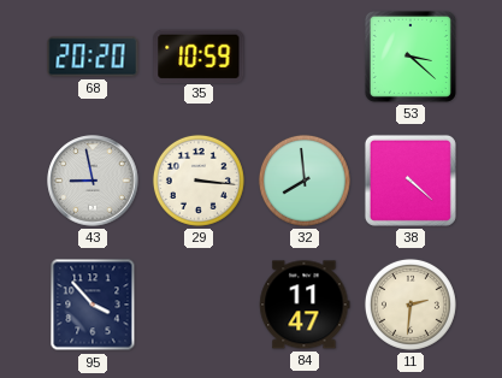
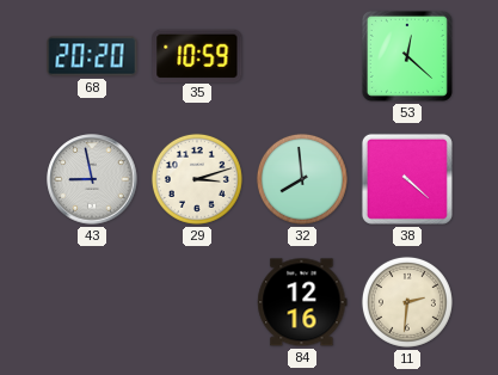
53: 3:22 -> 12:22 (407, 56)
29: 3:16 -> 3:12 (197, 179)
95: 3:53 -> none (93, 305)
84: 11:47 -> 12:16 (302, 302)
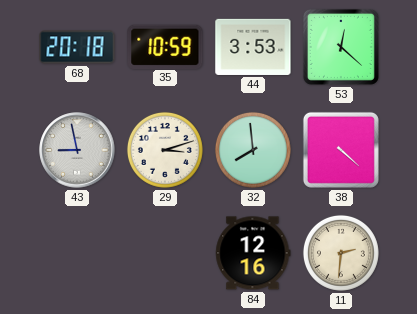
68: 20:20 -> 20:18 (77, 47)
44: none -> 3:53 (253, 47)
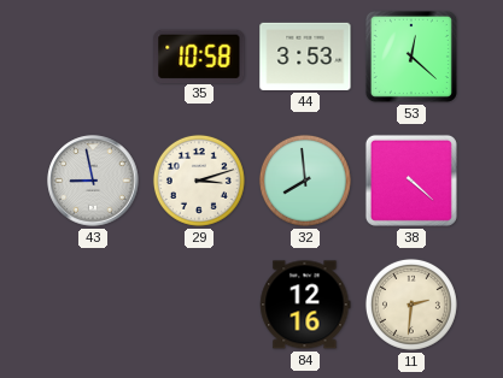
68: 20:18 -> none (77, 47)
35: 10:59 -> 10:58 (199, 55)
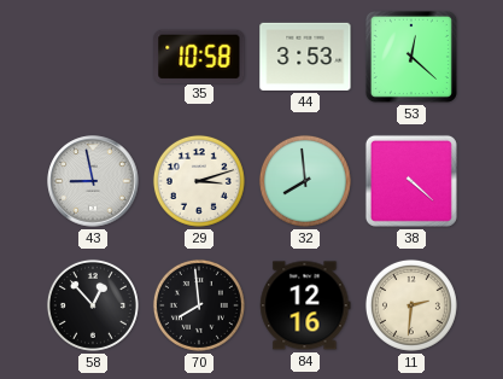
58: none -> 12:53 (93, 305)
70: none -> 7:59 (199, 305)
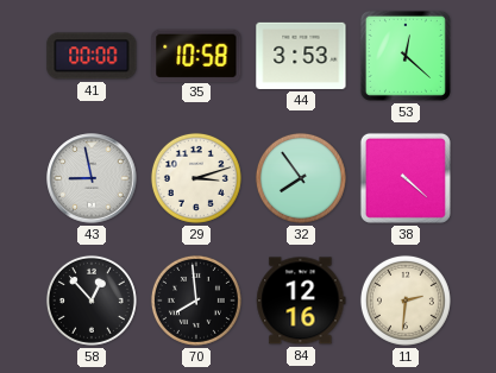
41: none -> 00:00 (92, 56)
32: 7:59 -> 7:54 (301, 178)
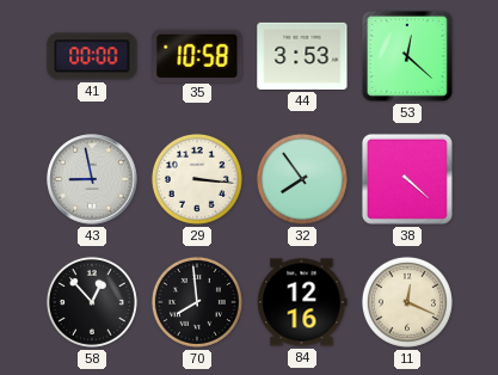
29: 3:12 -> 3:16 (197, 179)
11: 2:31 -> 12:19 (407, 302)
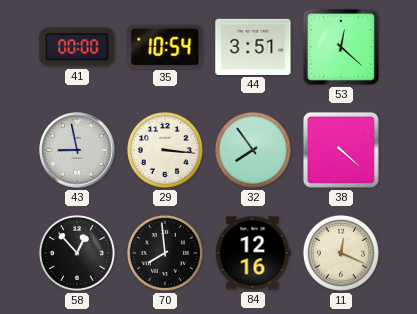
35: 10:58 -> 10:54 (165, 46)
44: 3:53 -> 3:51 (253, 47)
